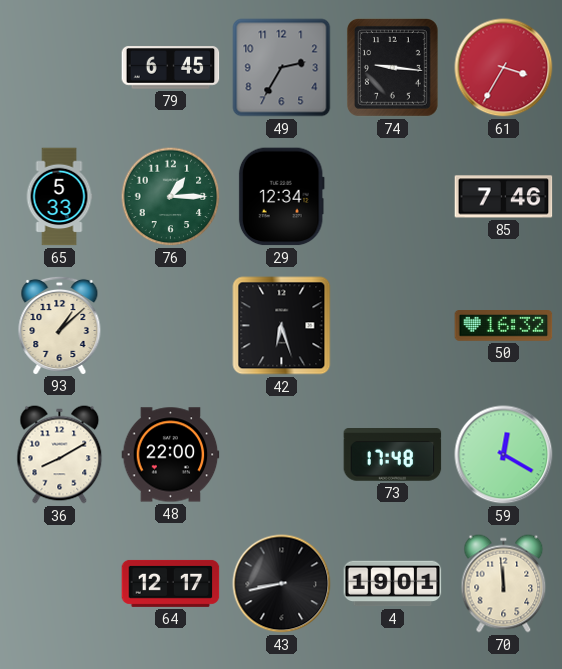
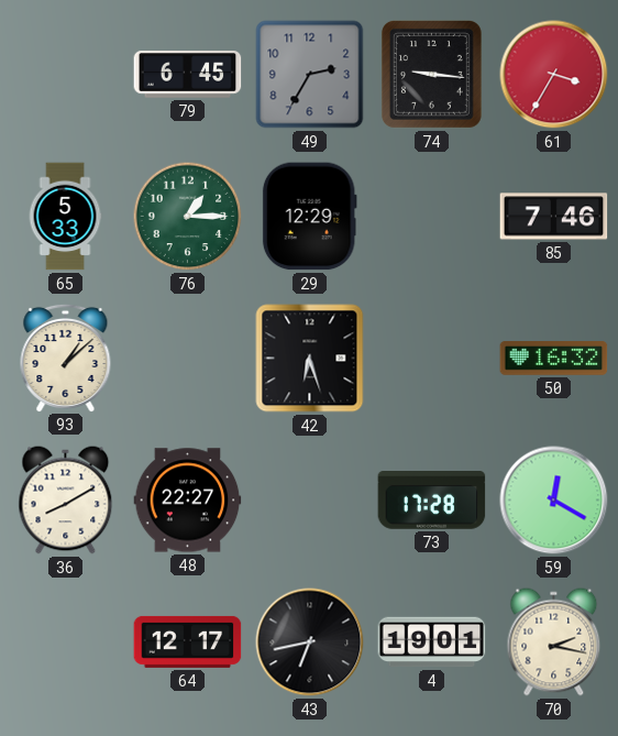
29: 12:34 -> 12:29 (309, 217)
48: 22:00 -> 22:27 (188, 501)
73: 17:48 -> 17:28 (432, 501)
43: 8:43 -> 6:43 (310, 642)
70: 11:59 -> 2:17 (554, 642)
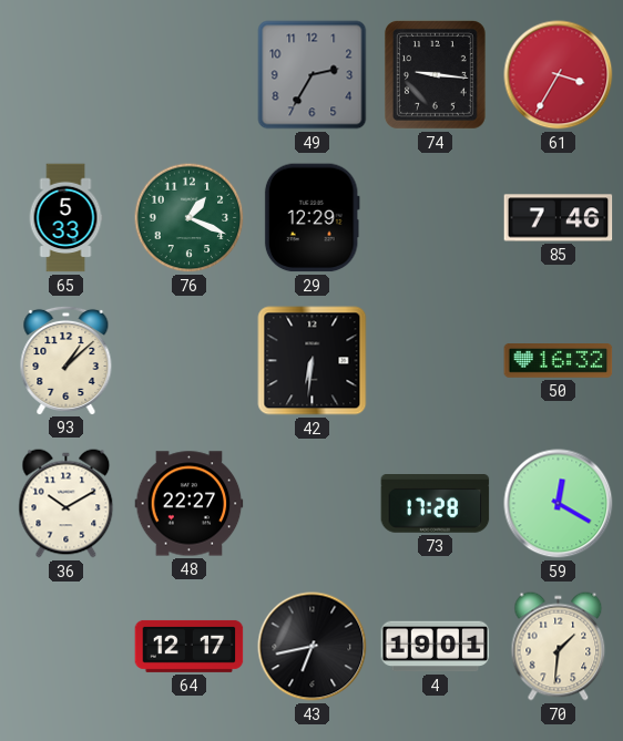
79: 6:45 -> none (188, 75)
76: 1:15 -> 1:19 (190, 218)
42: 6:27 -> 6:31 (313, 361)
36: 8:10 -> 10:10 (67, 504)
70: 2:17 -> 1:31 (559, 647)
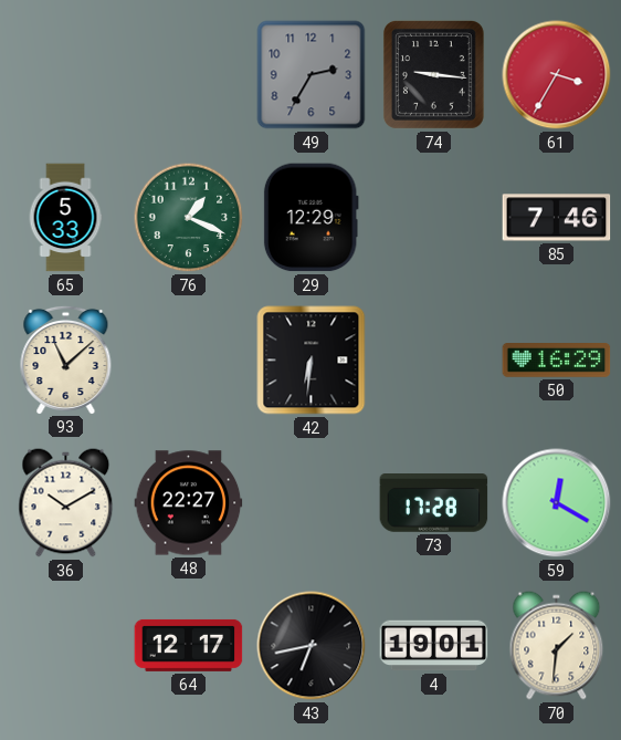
93: 1:08 -> 11:08 (66, 359)
50: 16:32 -> 16:29 (557, 361)
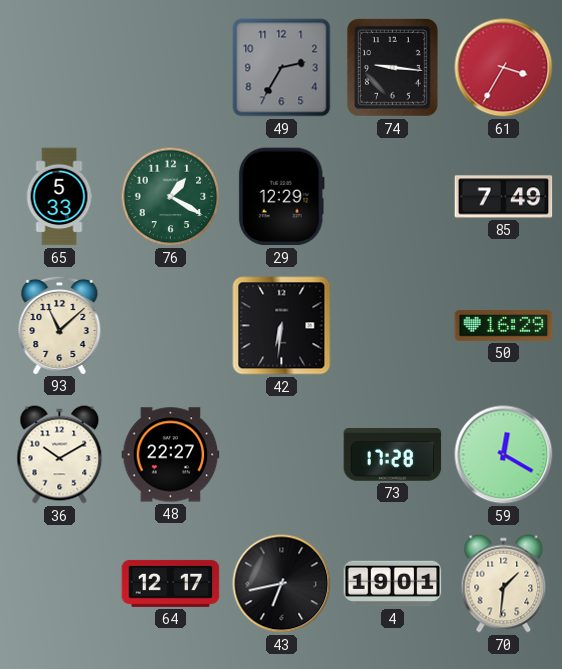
76: 1:19 -> 1:20 (171, 197)
85: 7:46 -> 7:49 (504, 197)
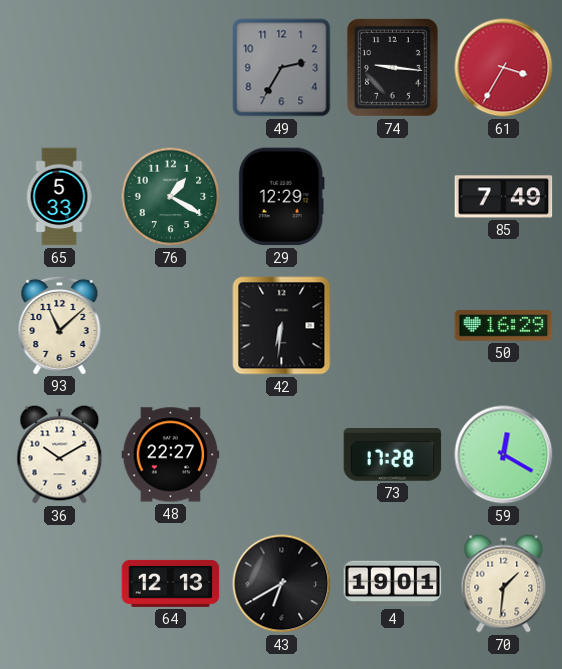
64: 12:17 -> 12:13 (171, 583)
43: 6:43 -> 6:40 (282, 584)
